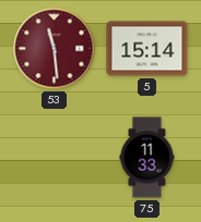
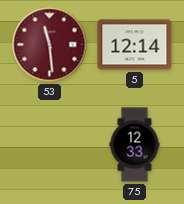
5: 15:14 -> 12:14 (135, 45)
75: 11:33 -> 12:33 (135, 145)
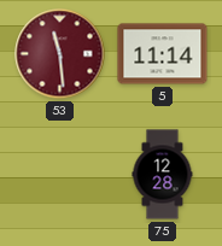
5: 12:14 -> 11:14 (163, 54)
75: 12:33 -> 12:28 (163, 175)
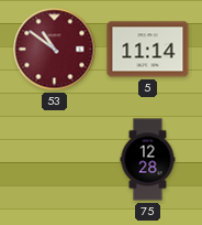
53: 11:29 -> 10:51 (55, 50)
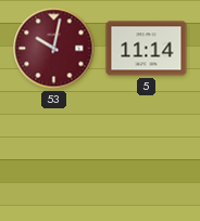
53: 10:51 -> 10:02 (54, 49)
75: 12:28 -> none (148, 160)
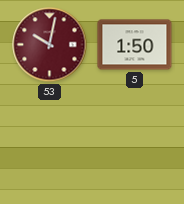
5: 11:14 -> 1:50 (135, 45)
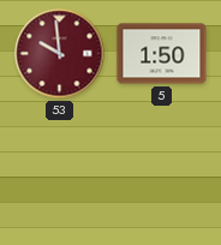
53: 10:02 -> 9:59 (60, 54)
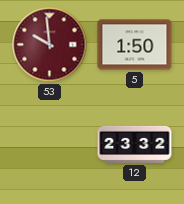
12: none -> 23:32 (135, 144)
